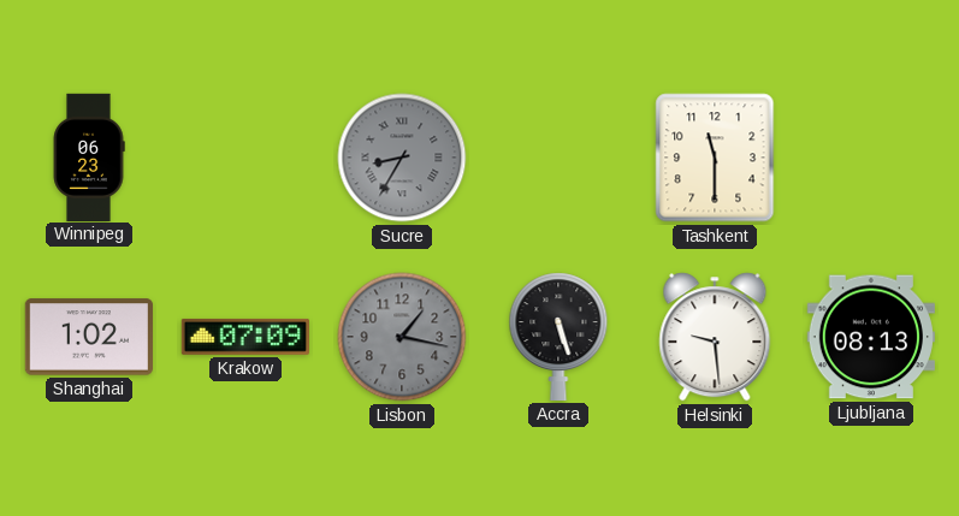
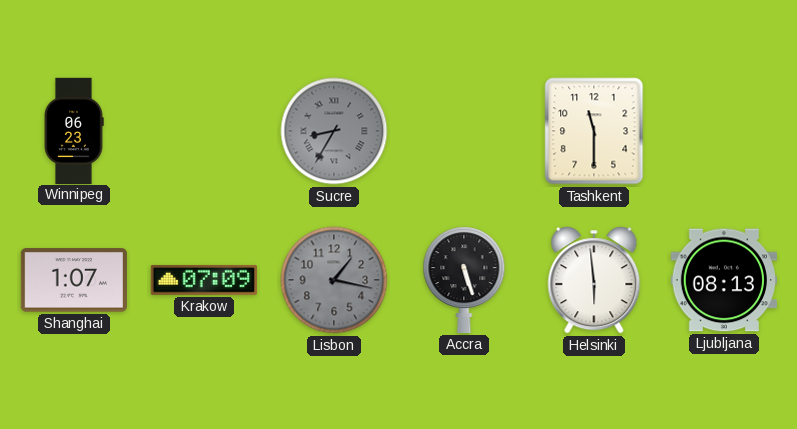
Shanghai: 1:02 -> 1:07 (74, 280)
Helsinki: 9:29 -> 5:59 (594, 280)
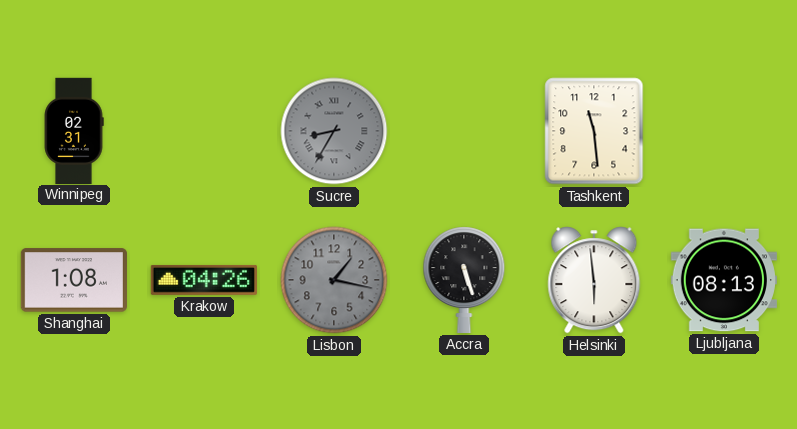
Winnipeg: 06:23 -> 02:31 (74, 130)
Tashkent: 11:30 -> 11:29 (594, 131)
Shanghai: 1:07 -> 1:08 (74, 280)
Krakow: 07:09 -> 04:26 (204, 280)
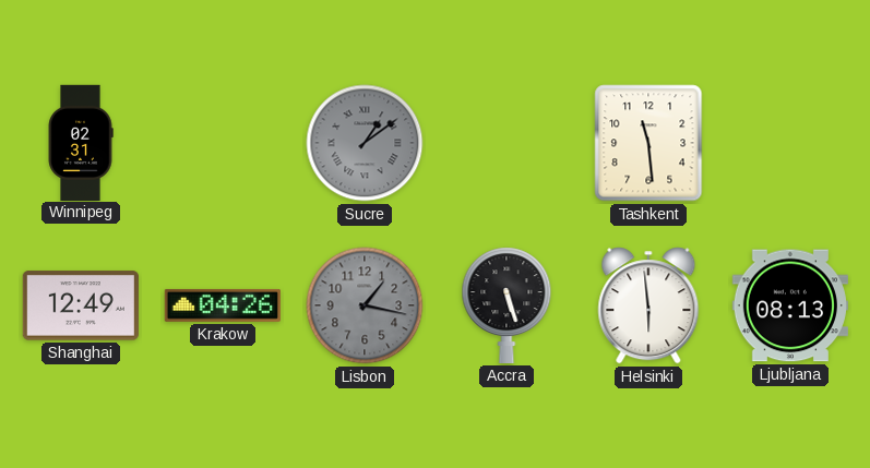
Sucre: 8:35 -> 1:09 (365, 143)
Shanghai: 1:08 -> 12:49 (81, 305)
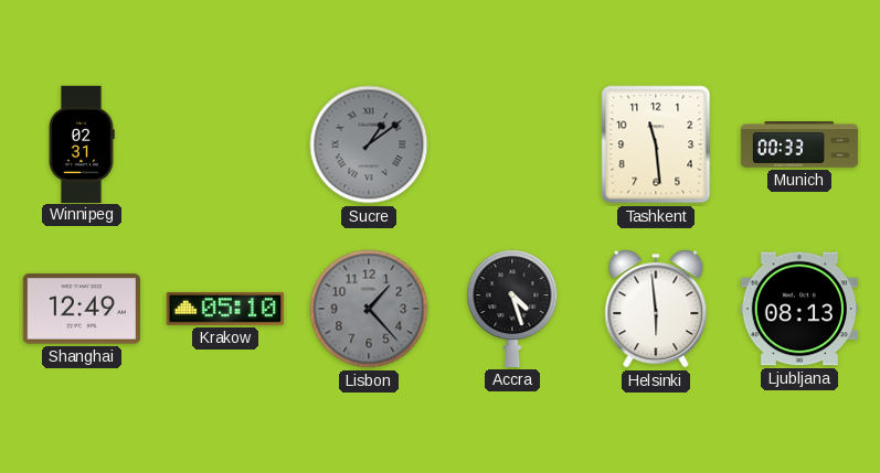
Munich: none -> 00:33 (799, 144)
Krakow: 04:26 -> 05:10 (225, 309)
Lisbon: 1:17 -> 1:23 (369, 309)
Accra: 5:27 -> 4:27 (512, 309)
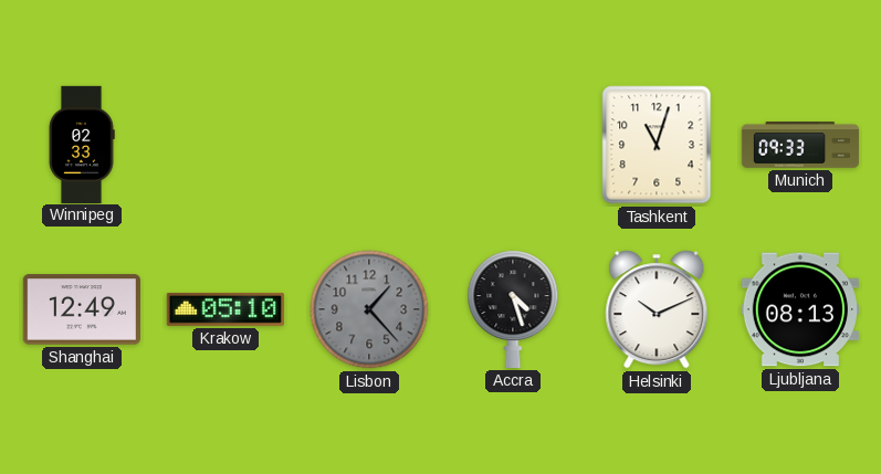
Winnipeg: 02:31 -> 02:33 (82, 144)
Sucre: 1:09 -> none (369, 144)
Tashkent: 11:29 -> 11:03 (657, 145)
Munich: 00:33 -> 09:33 (800, 145)
Helsinki: 5:59 -> 10:11 (657, 309)
